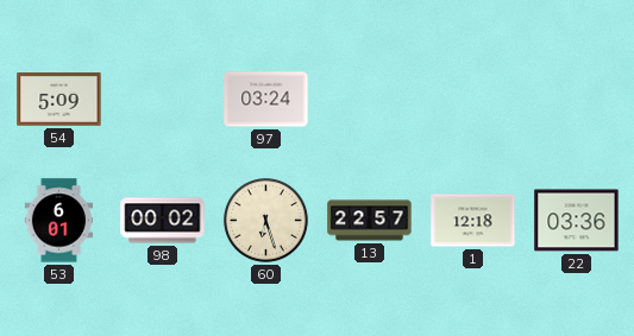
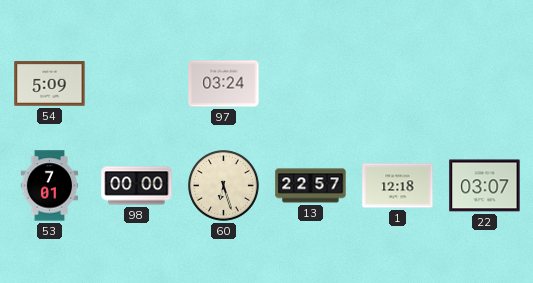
53: 6:01 -> 7:01 (50, 186)
98: 00:02 -> 00:00 (137, 186)
22: 03:36 -> 03:07 (485, 186)
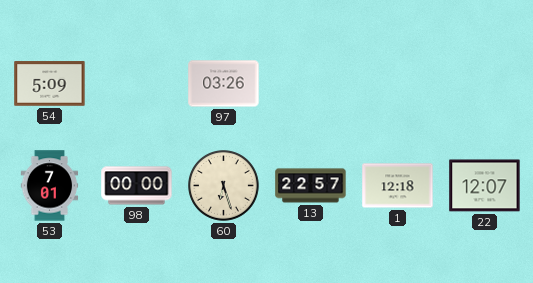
97: 03:24 -> 03:26 (224, 84)
22: 03:07 -> 12:07 (485, 186)
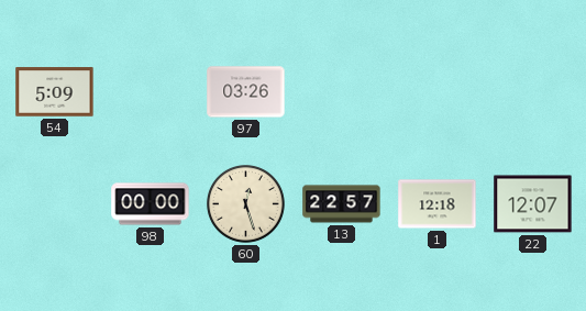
53: 7:01 -> none (50, 186)
60: 6:27 -> 12:27 (246, 204)
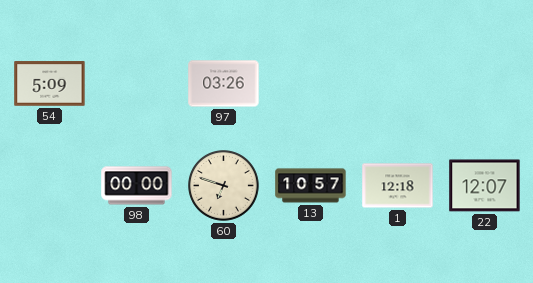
60: 12:27 -> 6:48 (224, 186)
13: 22:57 -> 10:57 (311, 186)
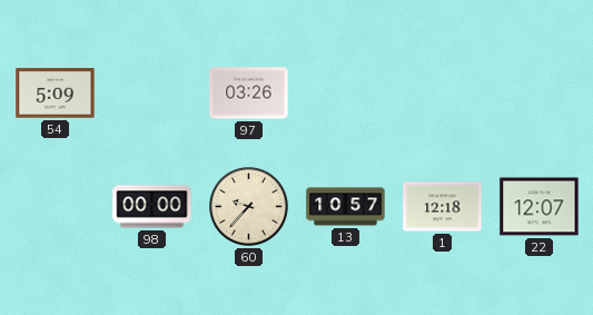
60: 6:48 -> 9:37 (249, 207)
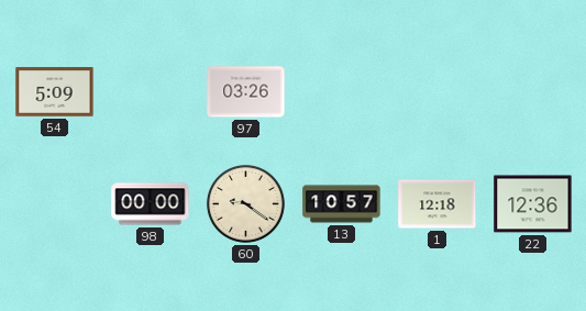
60: 9:37 -> 9:21 (246, 204)
22: 12:07 -> 12:36 (533, 204)
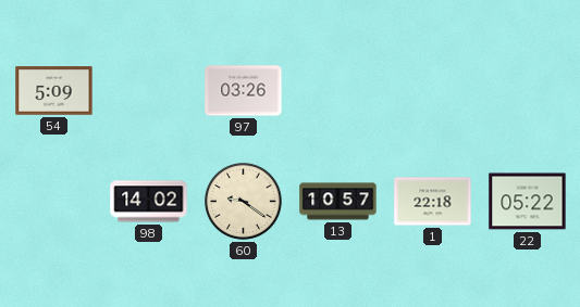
98: 00:00 -> 14:02 (149, 202)
1: 12:18 -> 22:18 (433, 202)
22: 12:36 -> 05:22 (528, 202)
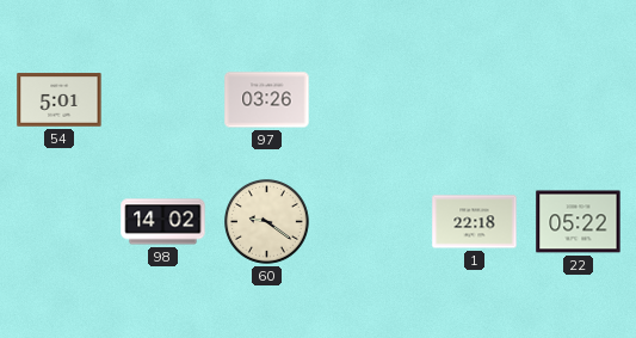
54: 5:09 -> 5:01 (60, 100)
13: 10:57 -> none (338, 202)
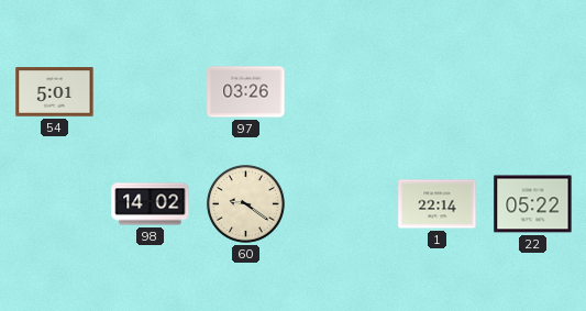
1: 22:18 -> 22:14 (438, 204)
